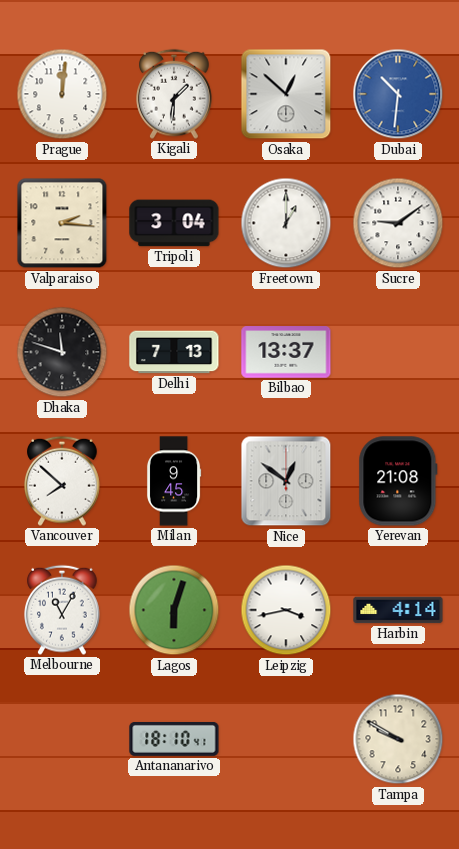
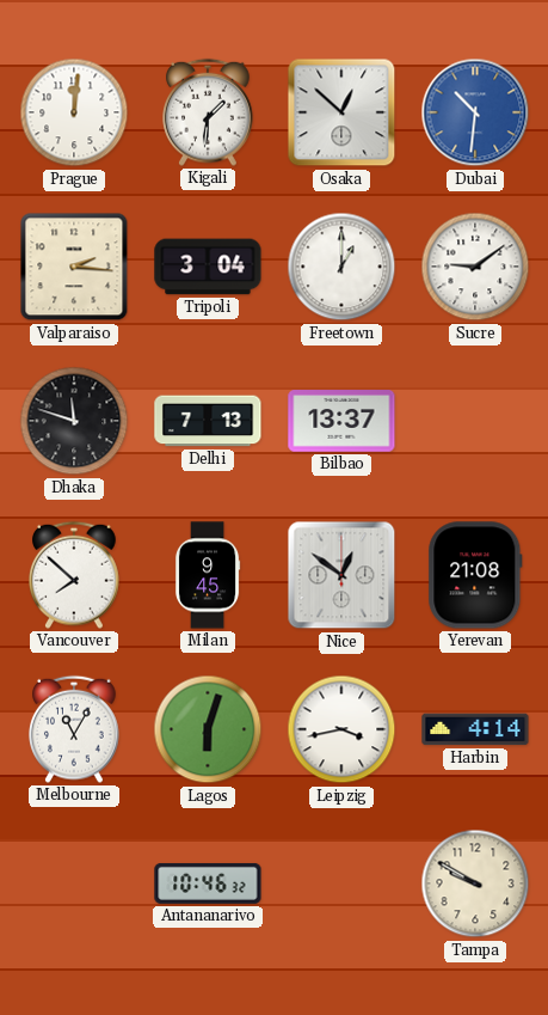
Antananarivo: 18:10 -> 10:46 (208, 883)
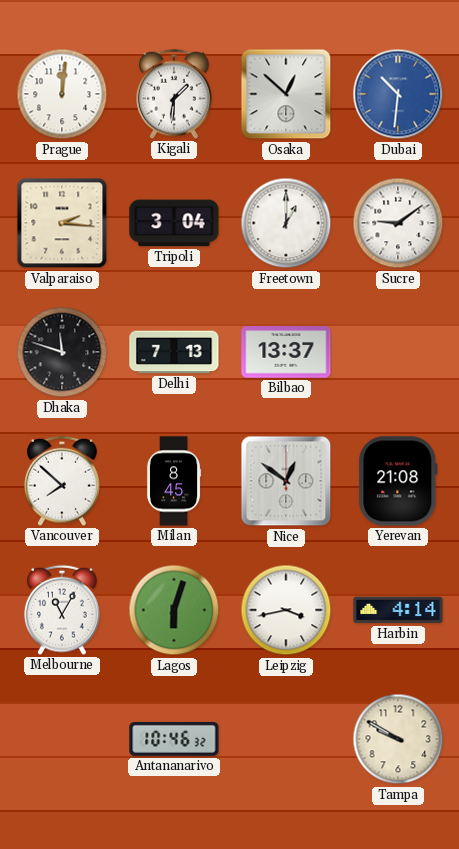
Milan: 9:45 -> 8:45 (174, 481)
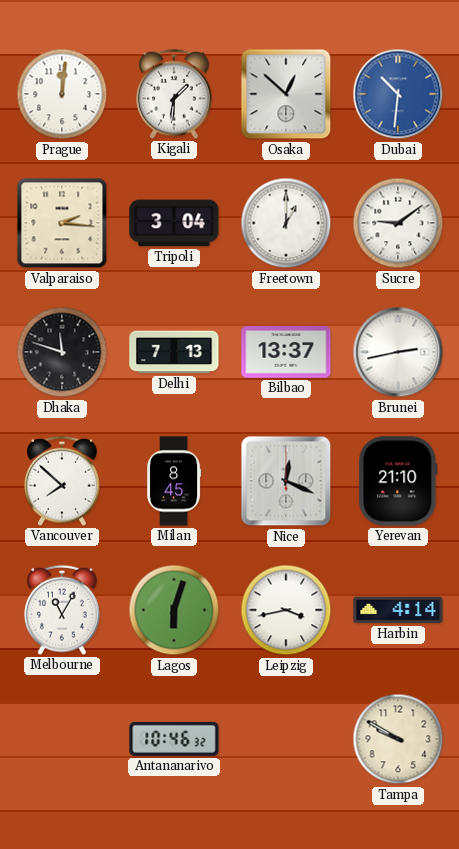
Brunei: none -> 2:43 (398, 352)
Nice: 12:51 -> 12:19 (286, 481)
Yerevan: 21:08 -> 21:10 (398, 481)
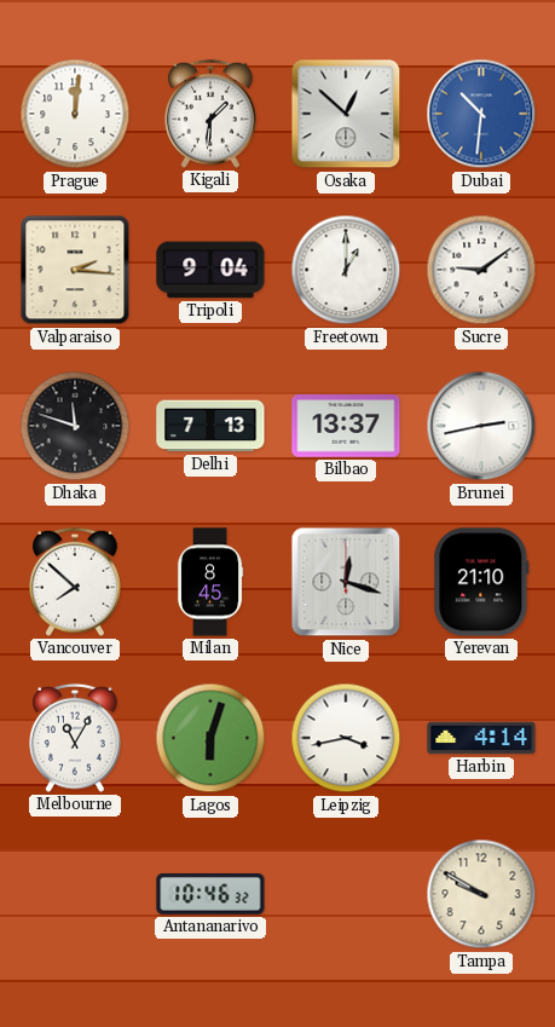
Tripoli: 3:04 -> 9:04 (210, 270)
Nice: 12:19 -> 12:18 (346, 582)
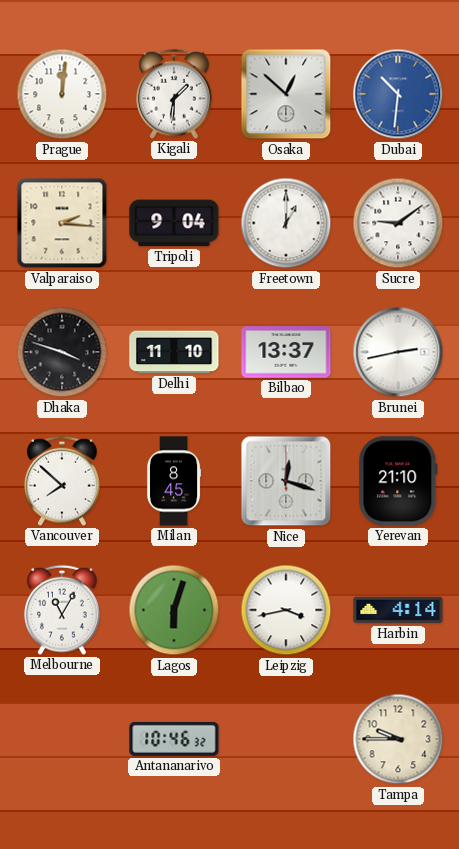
Dhaka: 11:48 -> 3:48 (62, 352)
Delhi: 7:13 -> 11:10 (174, 352)
Tampa: 9:50 -> 9:45 (398, 739)
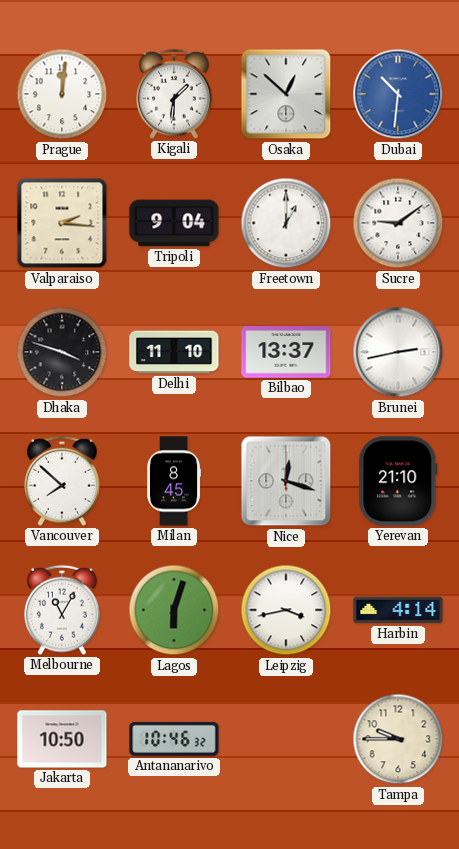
Jakarta: none -> 10:50 (62, 739)
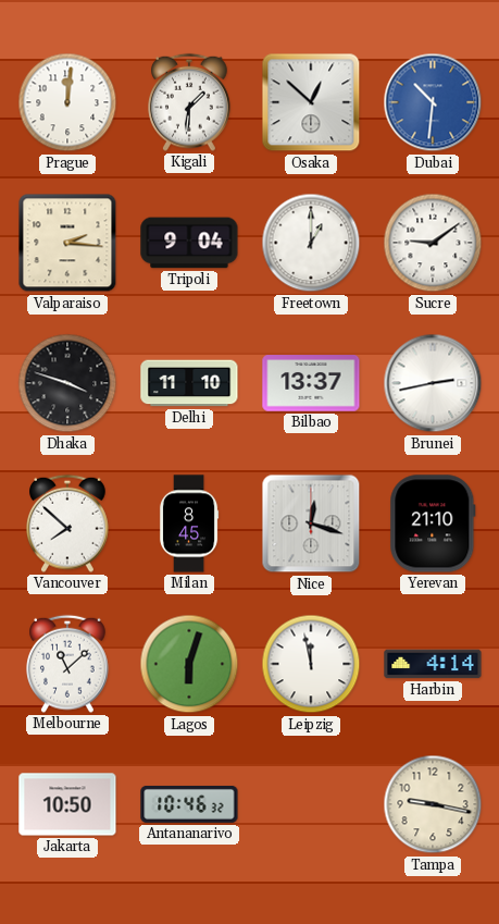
Melbourne: 11:05 -> 11:08 (68, 664)
Leipzig: 3:43 -> 11:58 (311, 664)
Tampa: 9:45 -> 9:17 (433, 804)
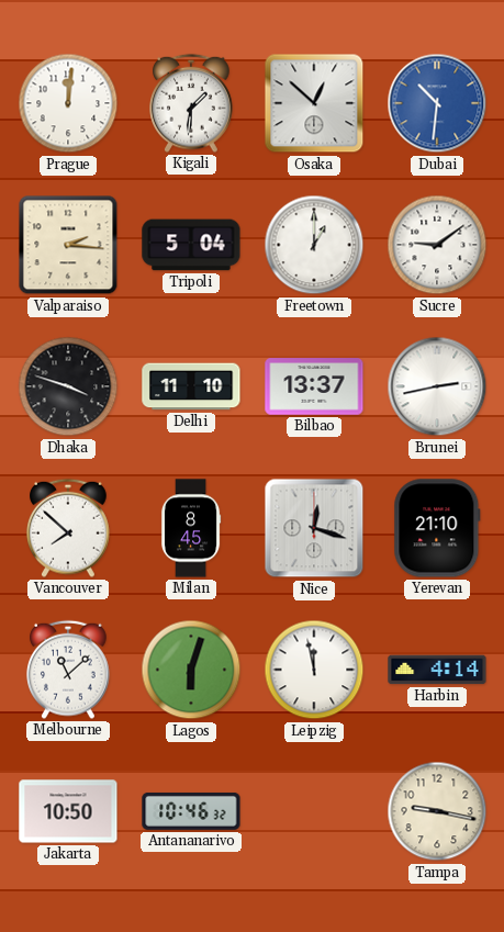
Tripoli: 9:04 -> 5:04 (191, 245)
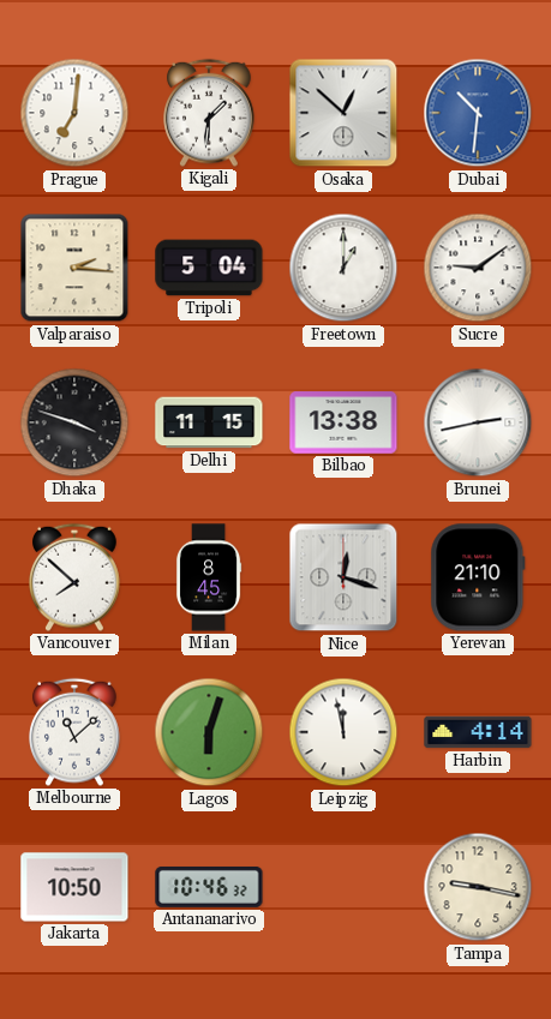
Prague: 12:01 -> 7:01 (74, 113)
Delhi: 11:10 -> 11:15 (209, 422)
Bilbao: 13:37 -> 13:38 (343, 422)
